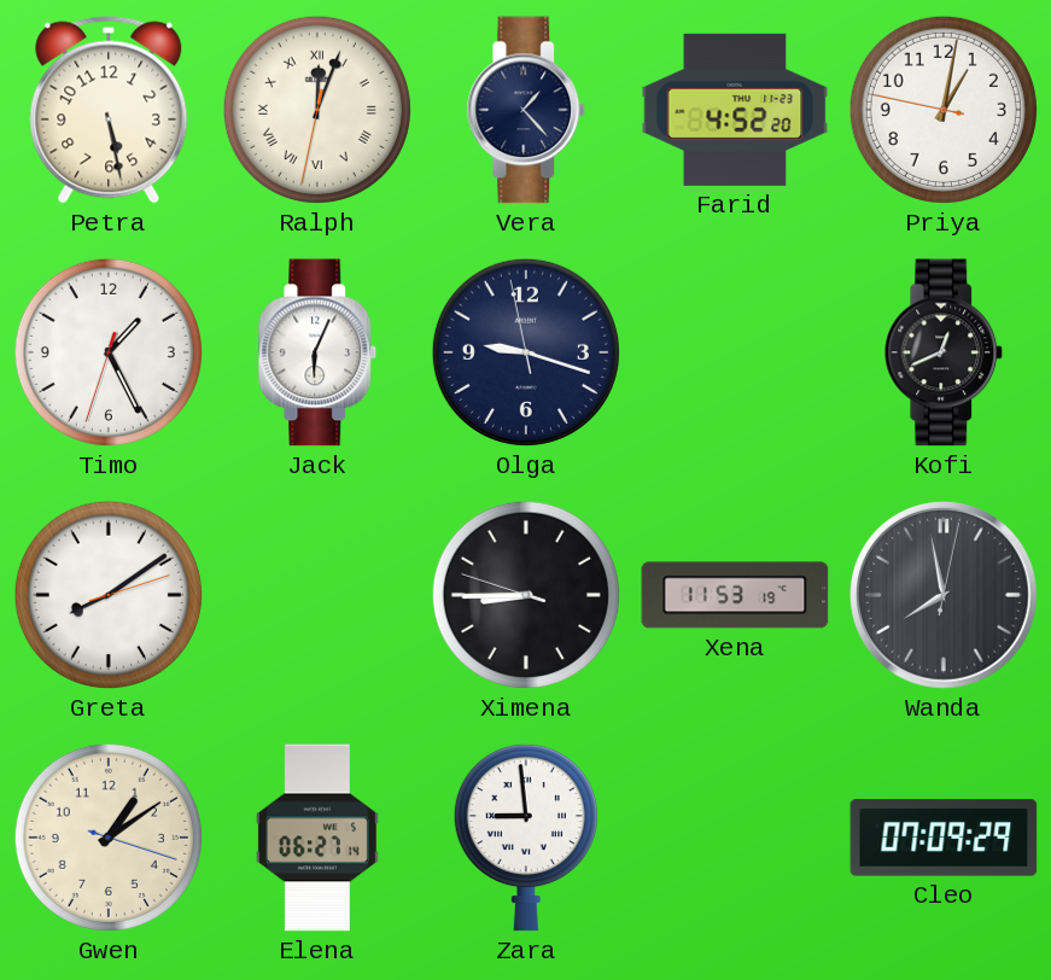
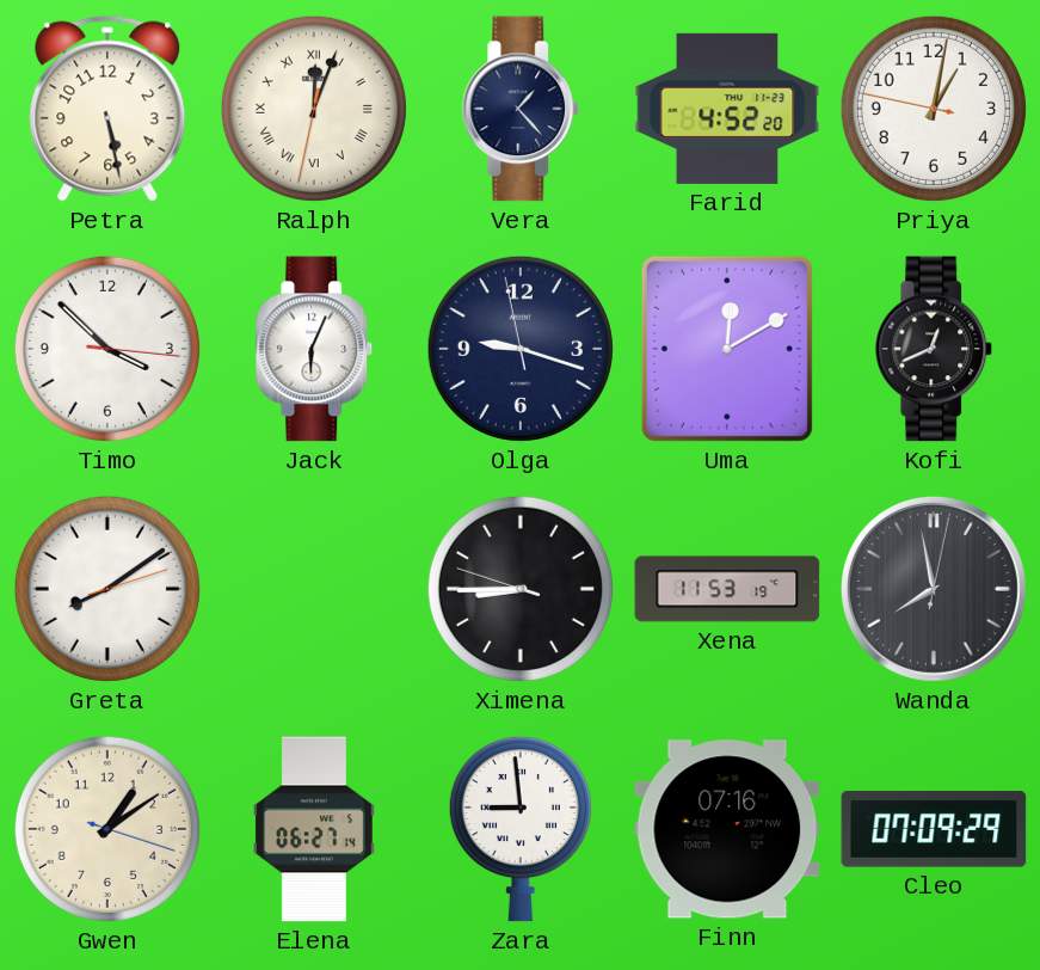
Timo: 1:25 -> 3:52 (107, 349)
Uma: none -> 12:10 (727, 349)
Finn: none -> 07:16 (727, 829)
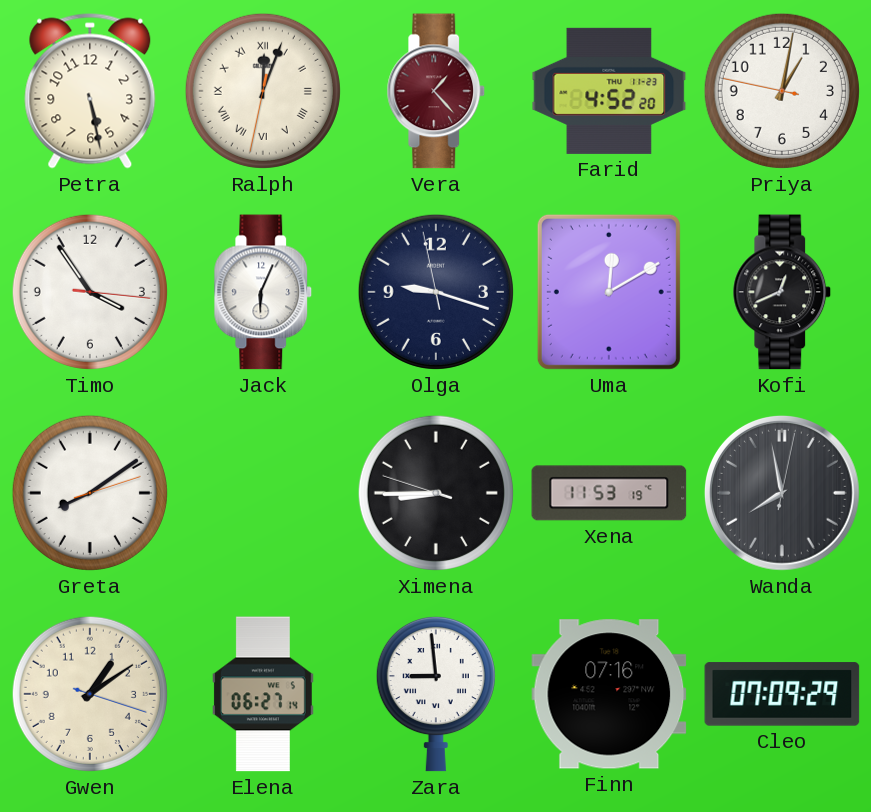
Vera dial: navy -> burgundy (436, 91)
Timo: 3:52 -> 3:54 (90, 292)
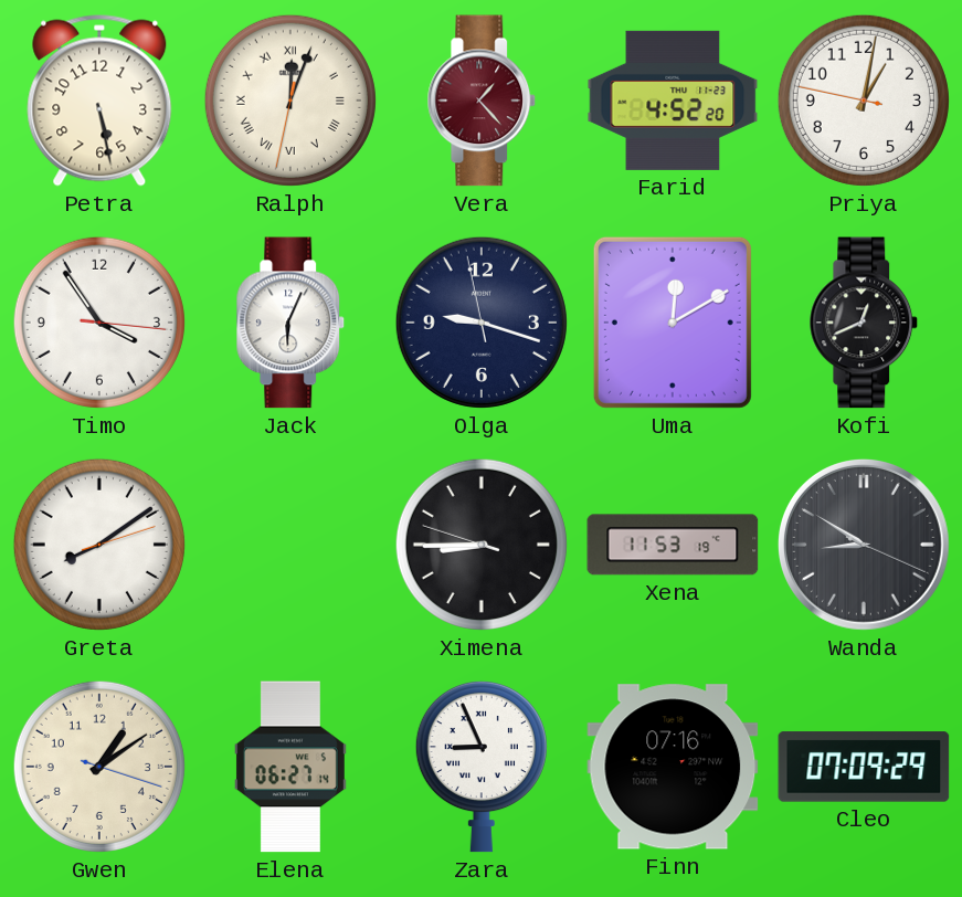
Wanda: 7:58 -> 8:50 (864, 545)
Zara: 8:59 -> 8:56 (482, 767)
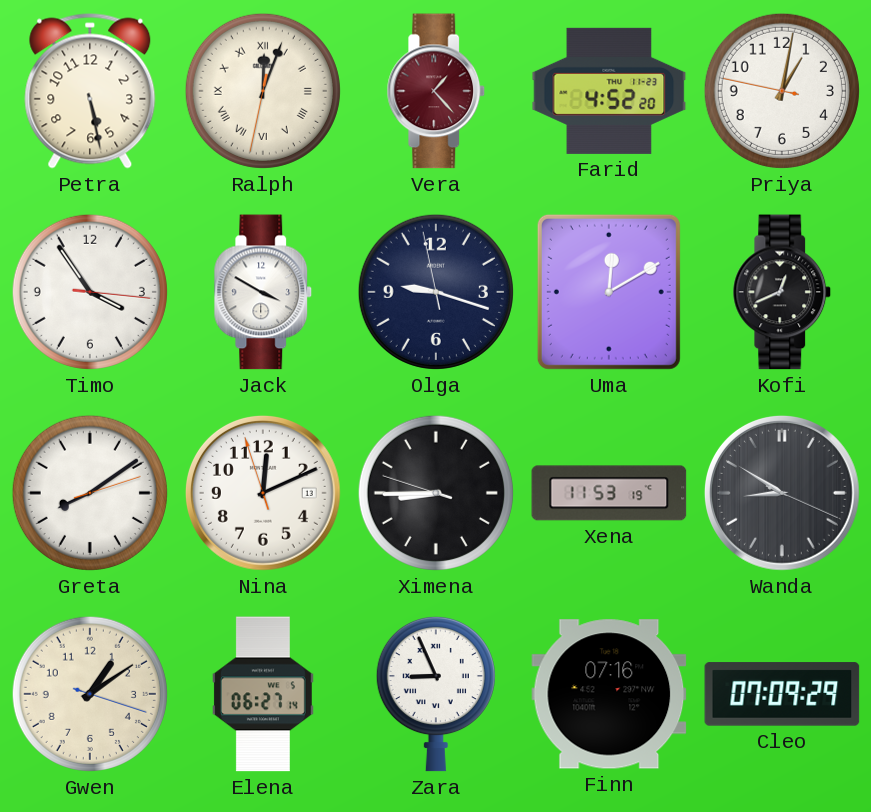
Jack: 6:04 -> 3:50 (263, 292)
Nina: none -> 12:10 (263, 493)
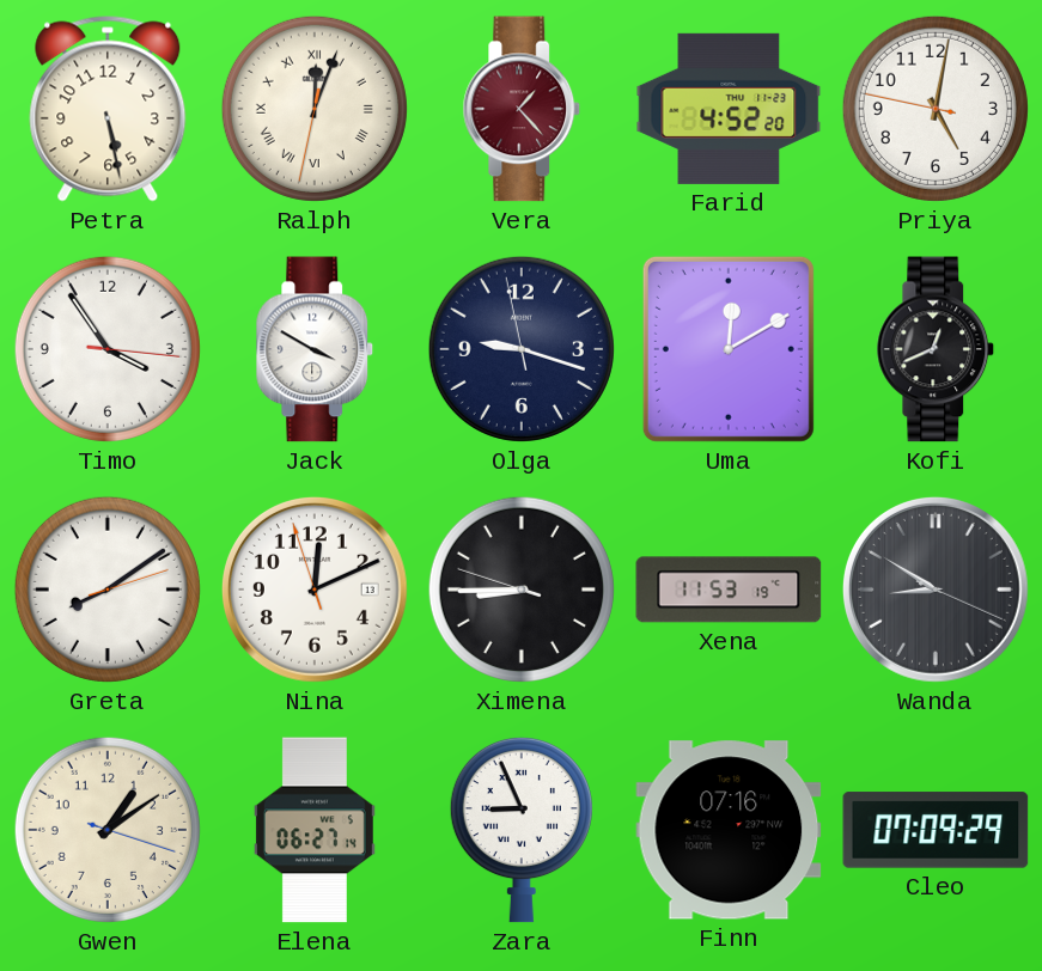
Priya: 1:01 -> 5:01 (936, 109)
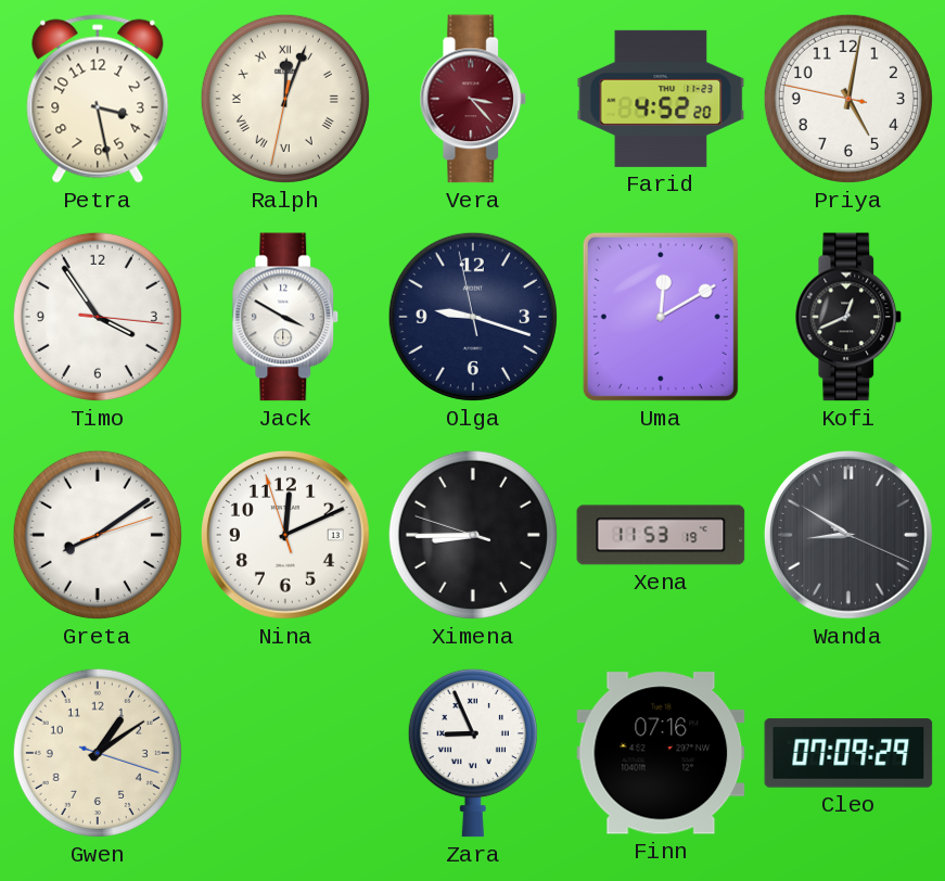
Petra: 5:28 -> 3:28 (98, 99)
Vera: 1:23 -> 3:23 (473, 99)
Elena: 06:27 -> none (315, 830)
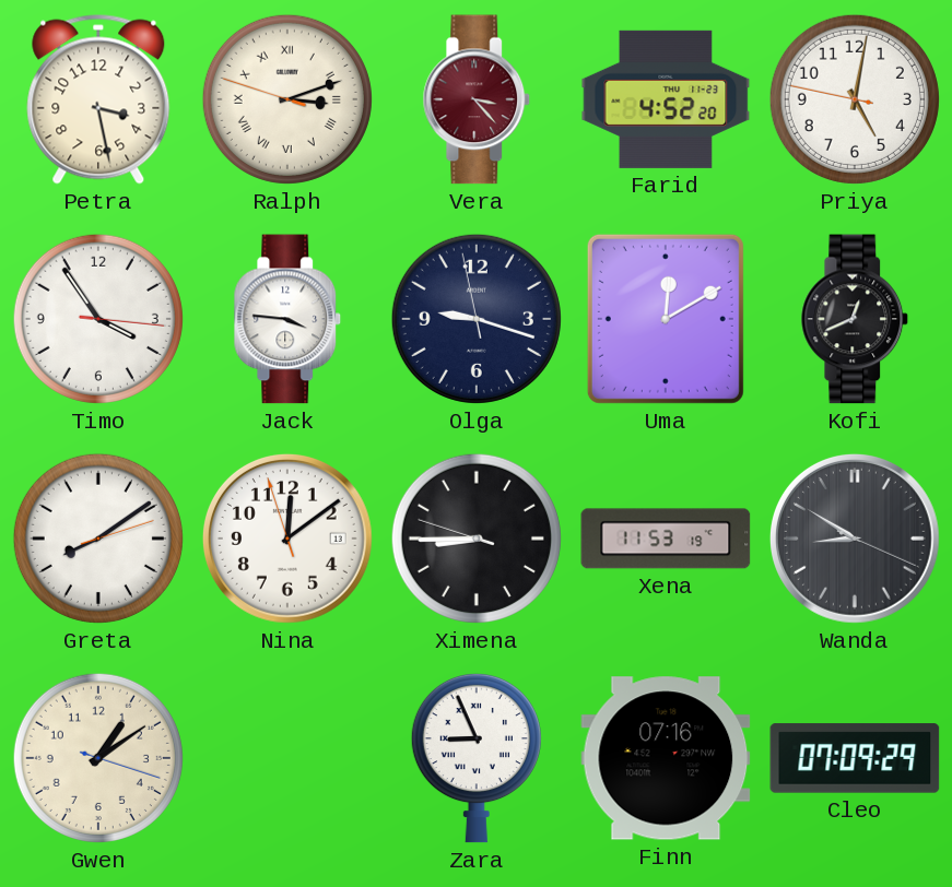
Ralph: 12:03 -> 3:11 (287, 99)
Jack: 3:50 -> 3:46 (287, 319)
Nina: 12:10 -> 12:08 (287, 539)
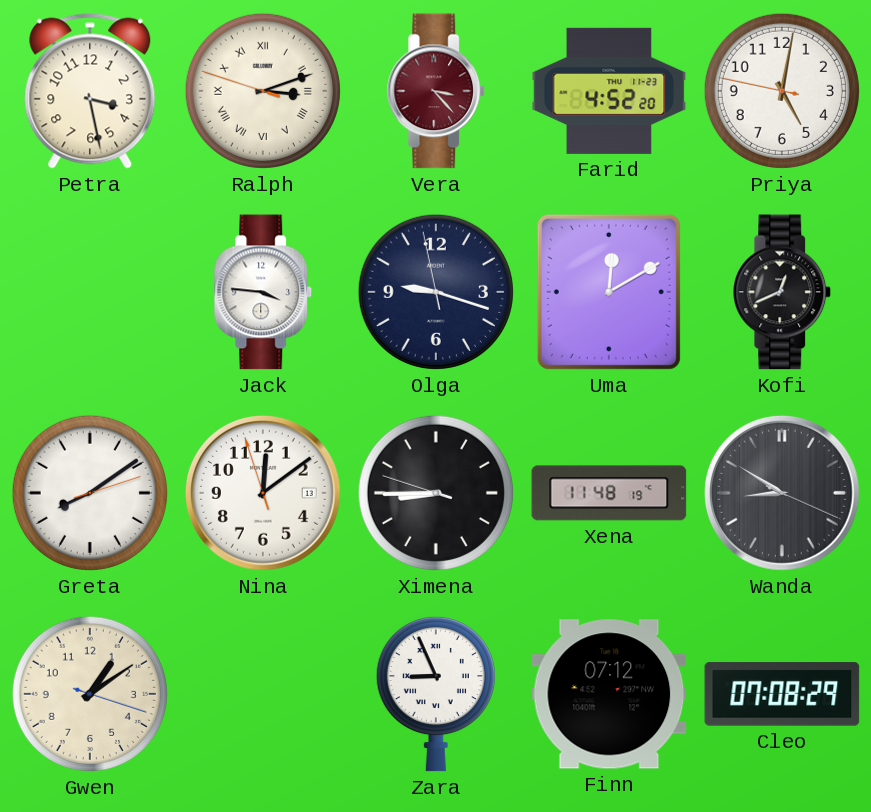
Timo: 3:54 -> none (98, 319)
Xena: 11:53 -> 11:48 (609, 493)
Finn: 07:16 -> 07:12 (609, 694)
Cleo: 07:09 -> 07:08 (782, 694)
